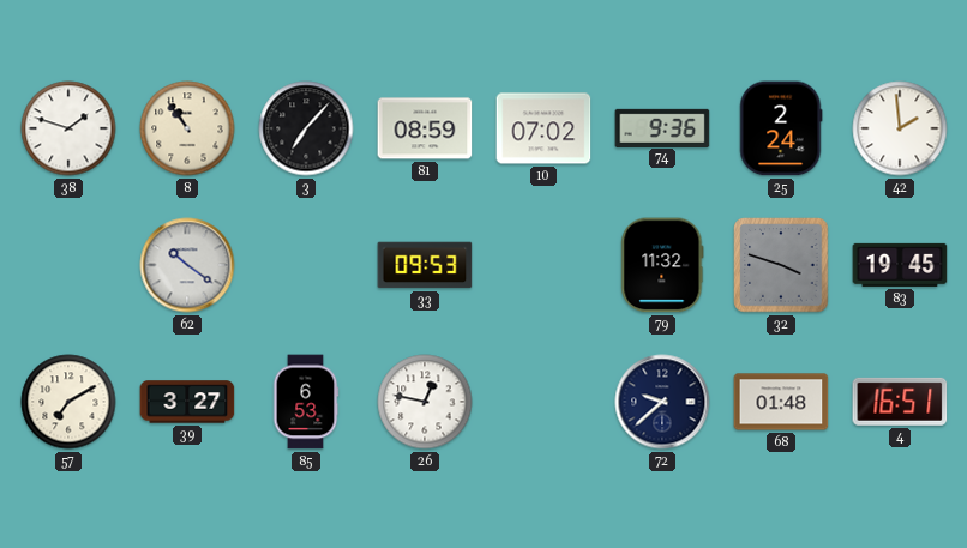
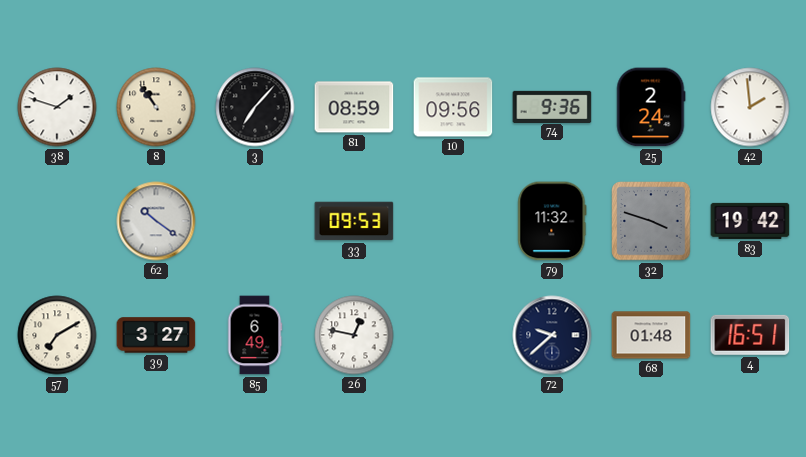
10: 07:02 -> 09:56 (453, 107)
83: 19:45 -> 19:42 (750, 221)
85: 6:53 -> 6:49 (255, 335)
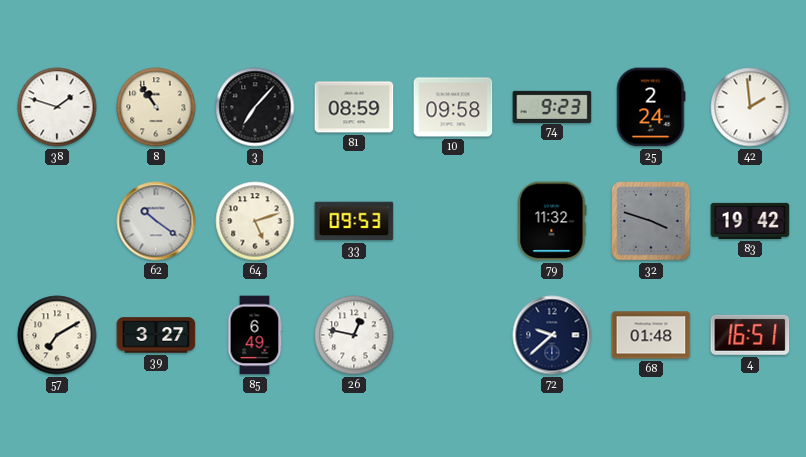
10: 09:56 -> 09:58 (453, 107)
74: 9:36 -> 9:23 (552, 106)
64: none -> 5:12 (255, 221)
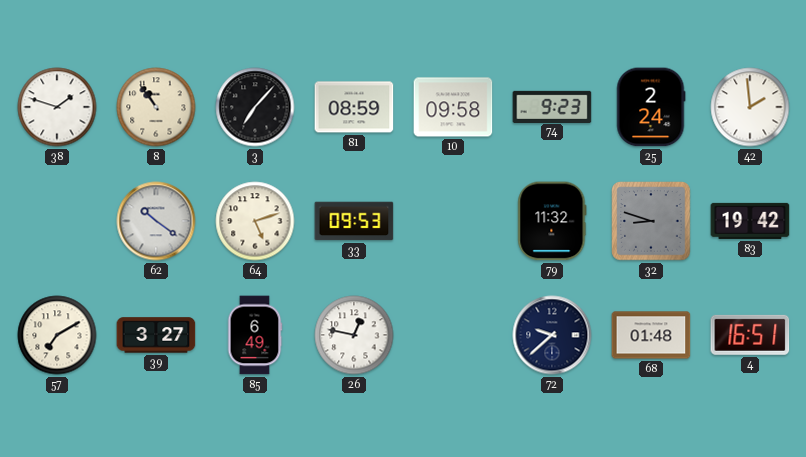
32: 3:48 -> 8:48 (651, 221)
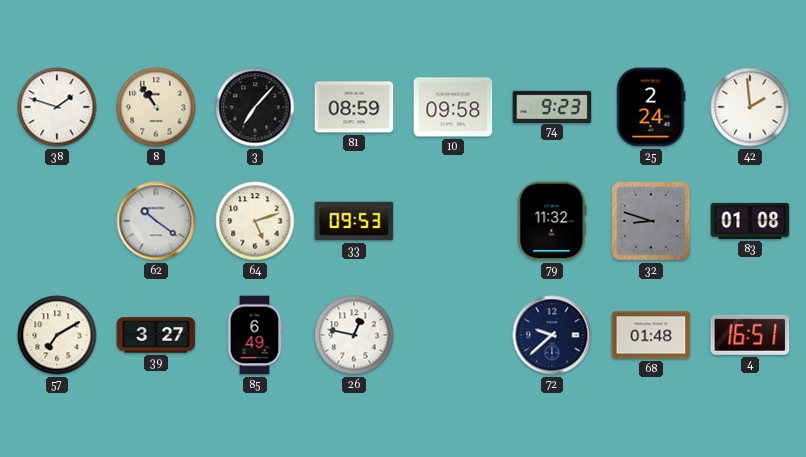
83: 19:42 -> 01:08 (750, 221)
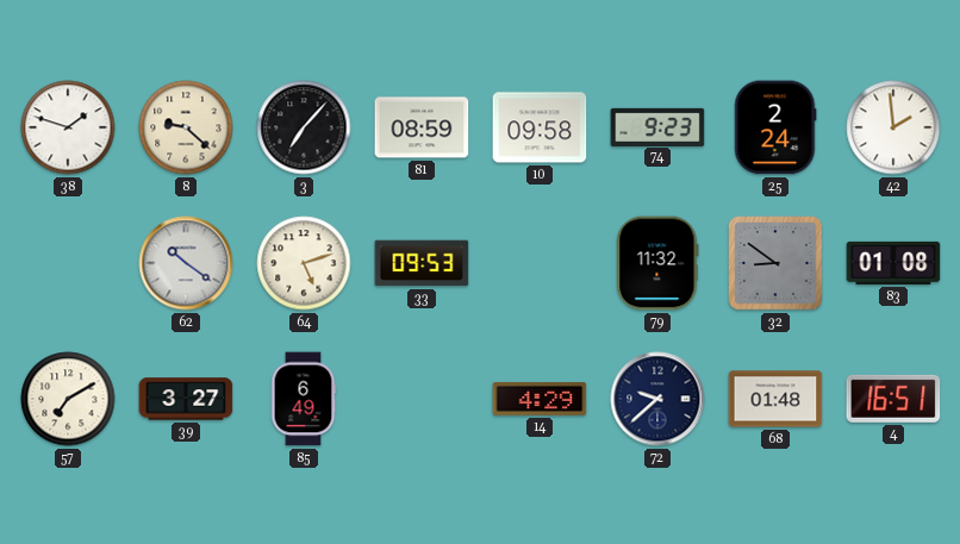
8: 10:54 -> 9:22 (186, 127)
32: 8:48 -> 8:51 (775, 263)
26: 12:47 -> none (354, 335)
14: none -> 4:29 (540, 399)
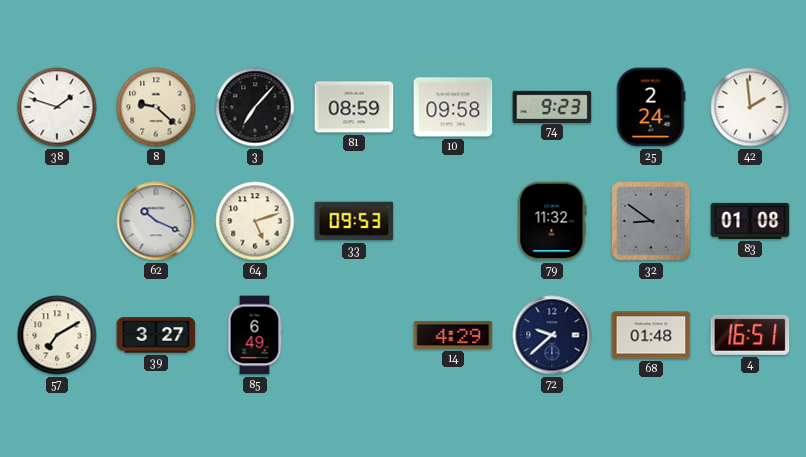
62: 10:21 -> 10:19 (156, 221)
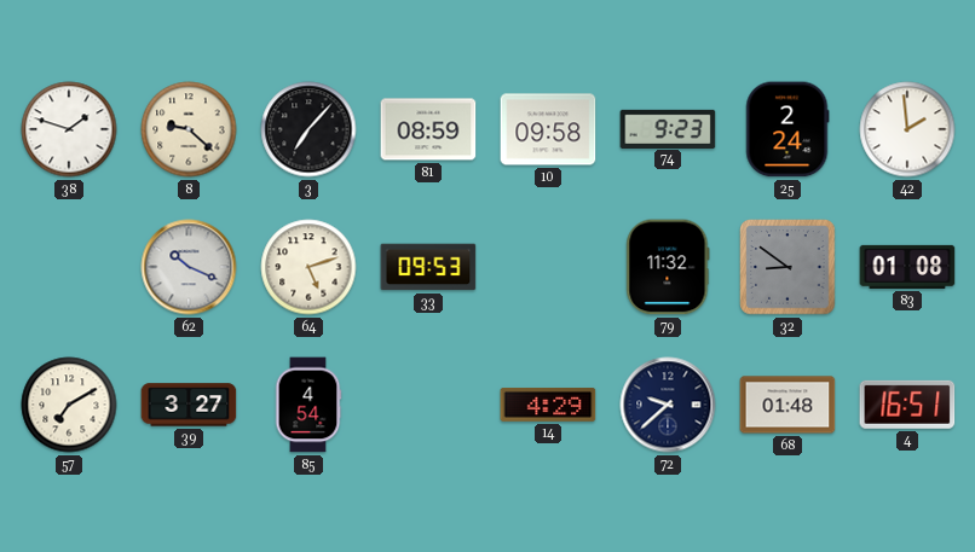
85: 6:49 -> 4:54 (308, 405)
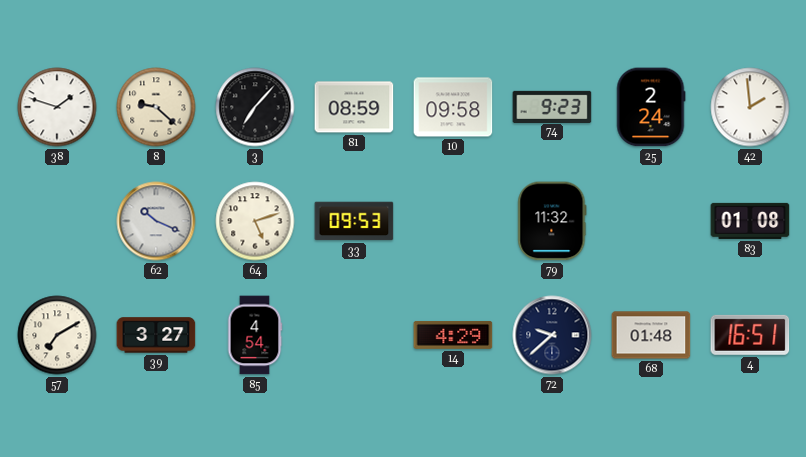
32: 8:51 -> none (787, 267)
